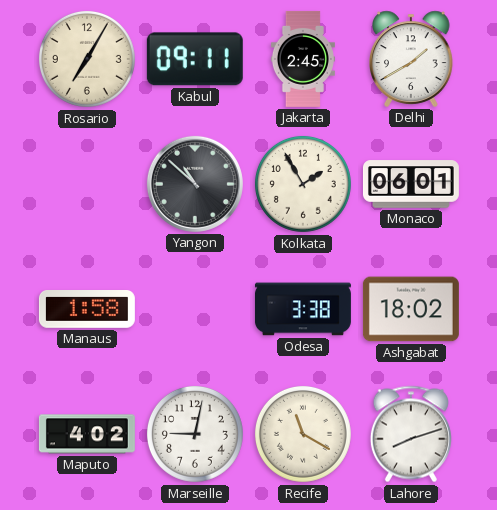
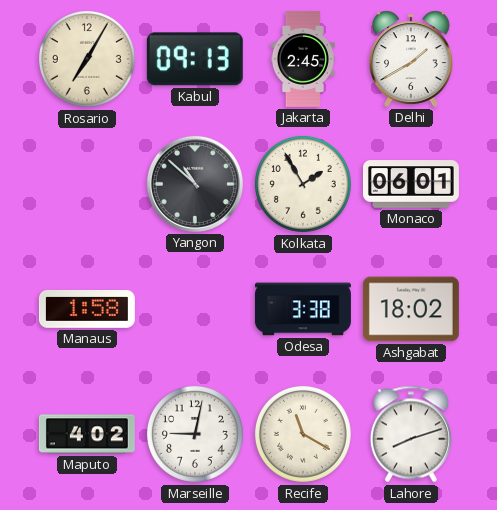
Kabul: 09:11 -> 09:13 (195, 59)
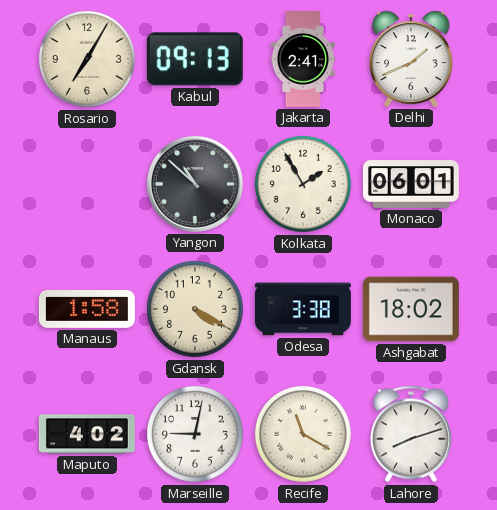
Jakarta: 2:45 -> 2:41 (303, 59)
Delhi: 1:40 -> 1:41 (412, 59)
Gdansk: none -> 4:20 (195, 309)
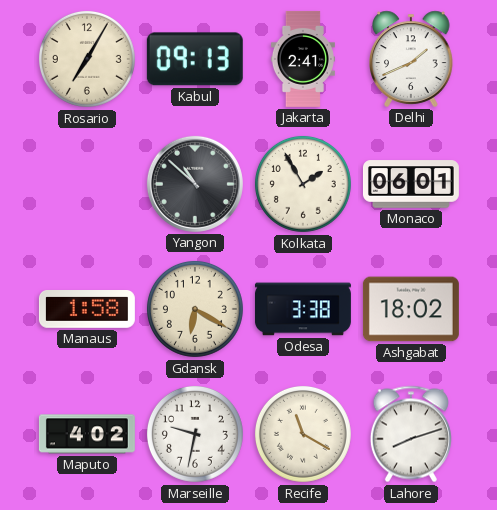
Gdansk: 4:20 -> 6:20 (195, 309)
Marseille: 9:02 -> 9:32 (195, 434)
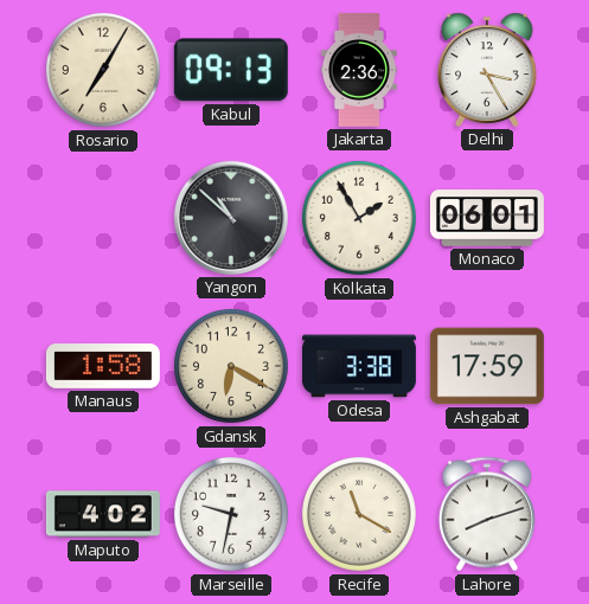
Jakarta: 2:41 -> 2:36 (359, 70)
Delhi: 1:41 -> 3:25 (488, 70)
Ashgabat: 18:02 -> 17:59 (487, 366)
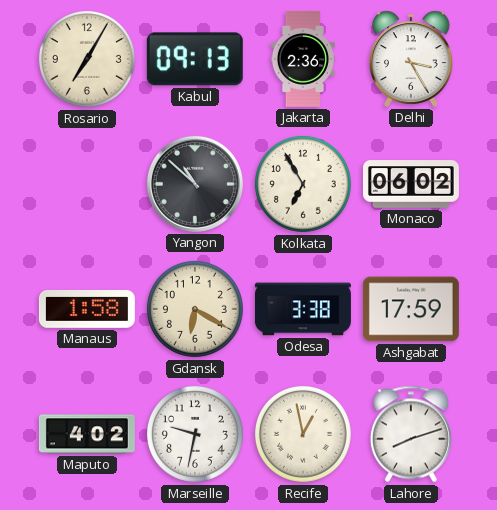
Kolkata: 1:55 -> 6:55 (303, 184)
Monaco: 06:01 -> 06:02 (411, 184)
Recife: 11:20 -> 12:58 (303, 434)
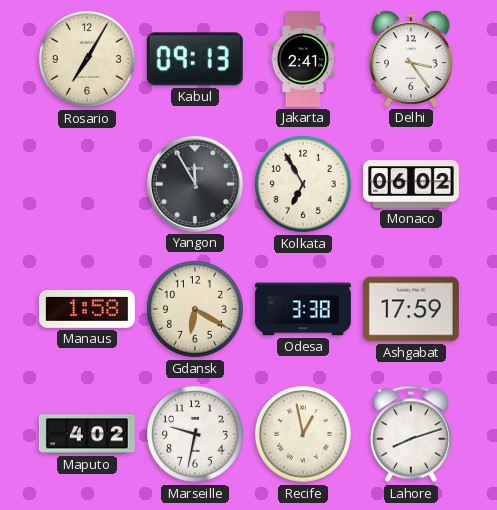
Jakarta: 2:36 -> 2:41 (303, 59)
Delhi: 3:25 -> 3:24 (412, 59)
Yangon: 10:52 -> 11:55 (195, 184)
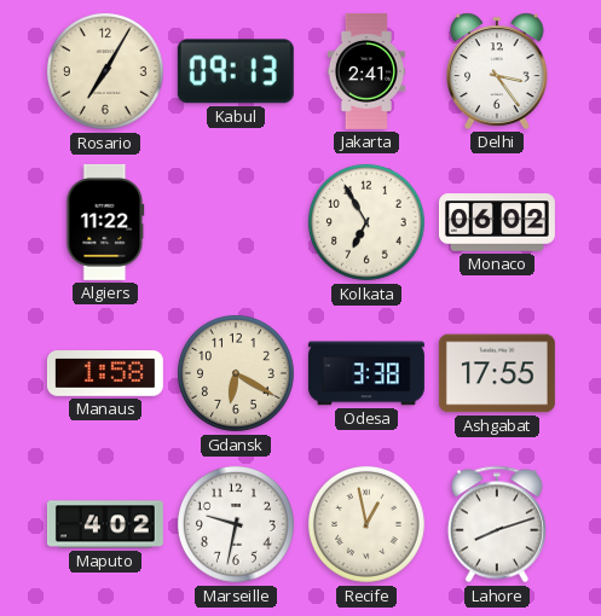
Algiers: none -> 11:22 (105, 222)
Yangon: 11:55 -> none (195, 184)
Ashgabat: 17:59 -> 17:55 (497, 373)
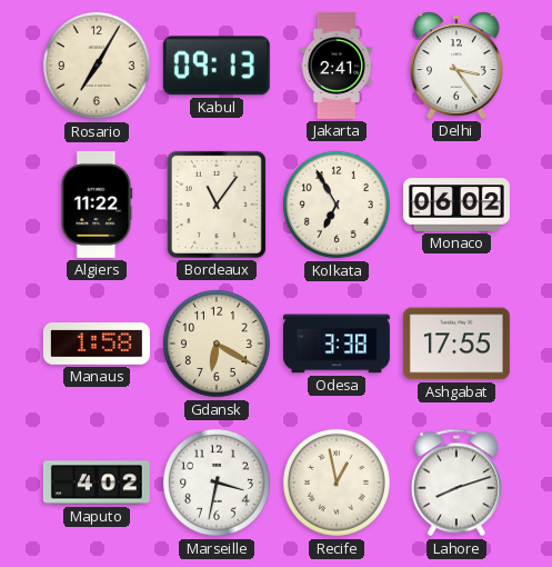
Bordeaux: none -> 11:06 (217, 205)
Marseille: 9:32 -> 3:32 (217, 483)
